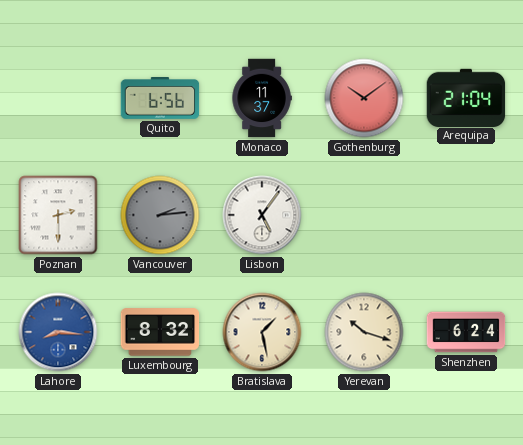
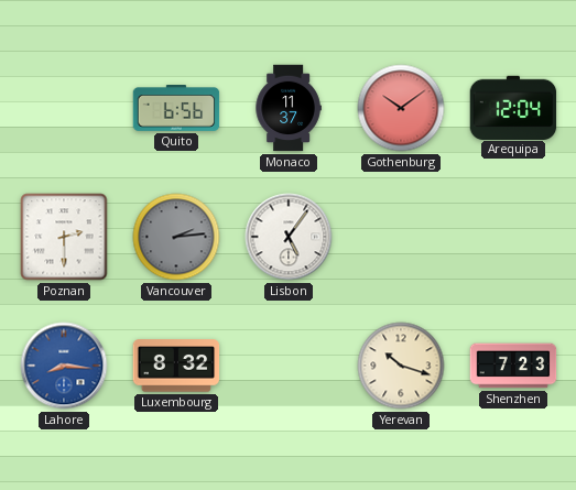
Arequipa: 21:04 -> 12:04 (513, 107)
Bratislava: 1:28 -> none (262, 332)
Shenzhen: 6:24 -> 7:23 (513, 366)
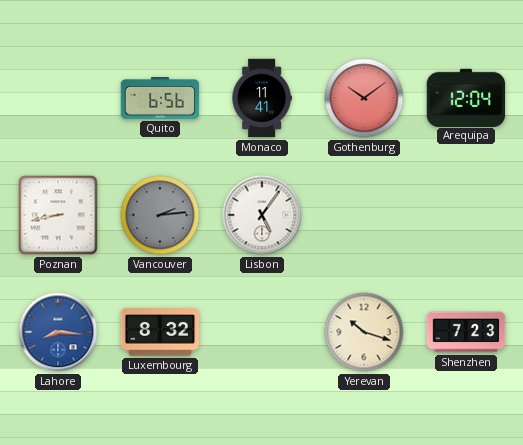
Monaco: 11:37 -> 11:41 (262, 98)
Poznan: 2:30 -> 8:43 (58, 215)
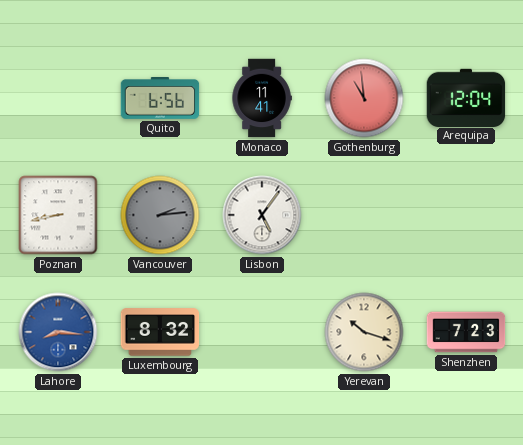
Gothenburg: 10:09 -> 10:59 (364, 98)
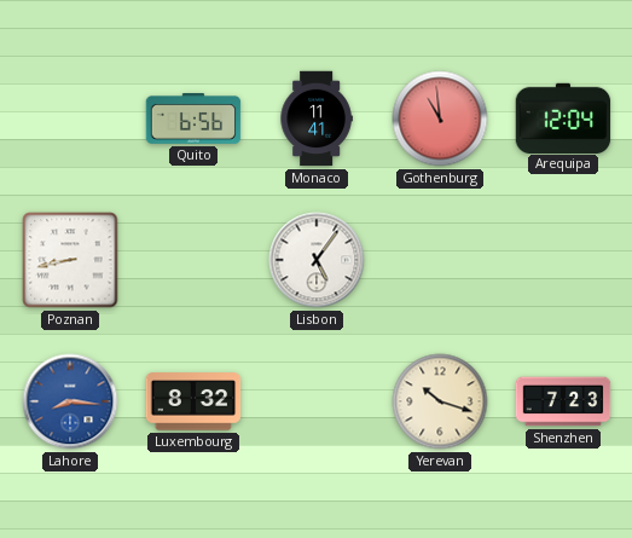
Vancouver: 2:14 -> none (160, 215)
